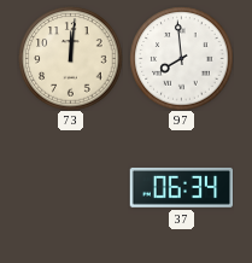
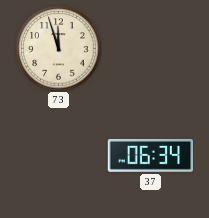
73: 12:01 -> 11:57 (58, 48)
97: 7:59 -> none (181, 58)
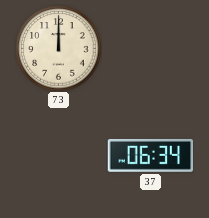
73: 11:57 -> 12:00 (58, 48)
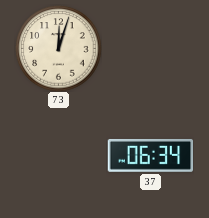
73: 12:00 -> 12:03 (58, 48)
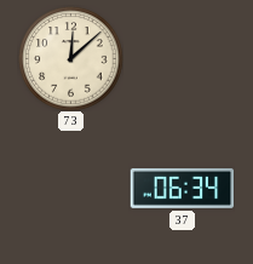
73: 12:03 -> 12:08 (70, 58)
